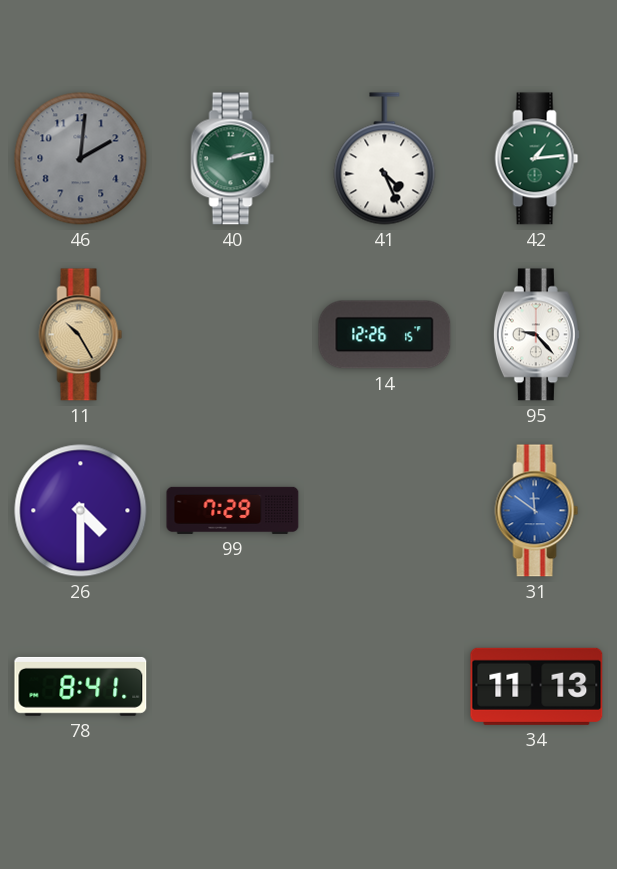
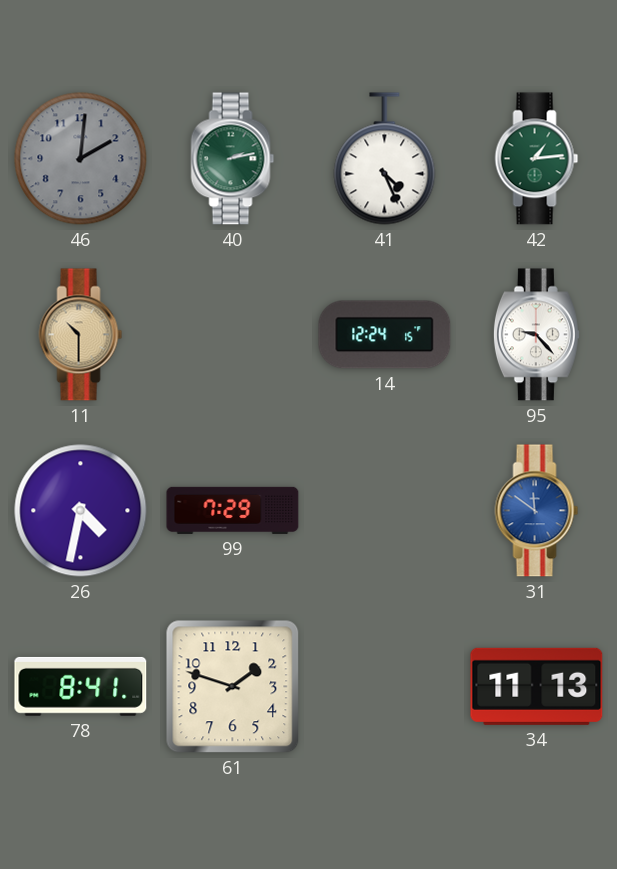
11: 10:25 -> 10:30 (81, 335)
14: 12:26 -> 12:24 (385, 335)
26: 4:30 -> 4:32 (81, 511)
61: none -> 1:48 (233, 687)
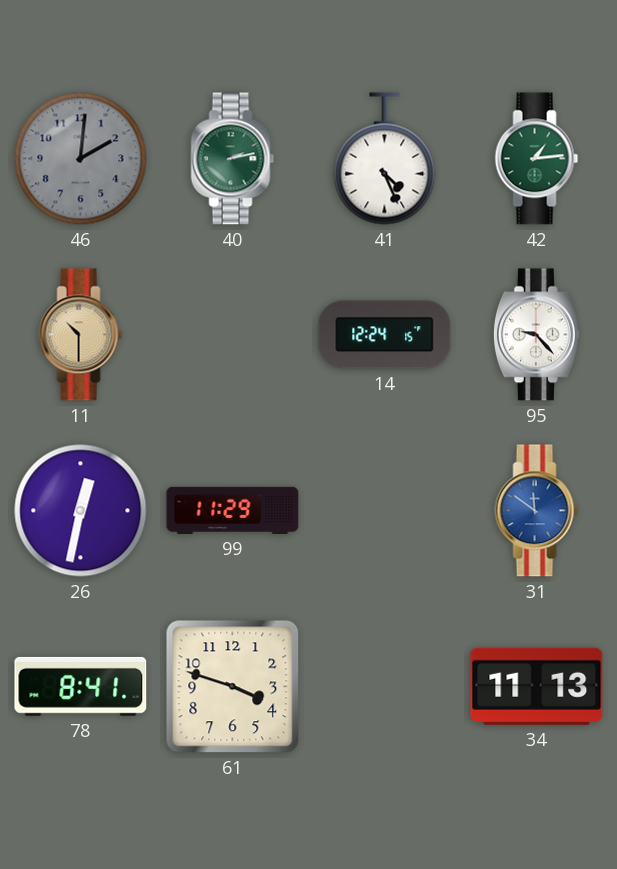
26: 4:32 -> 12:32 (81, 511)
99: 7:29 -> 11:29 (233, 510)
61: 1:48 -> 3:48 (233, 687)
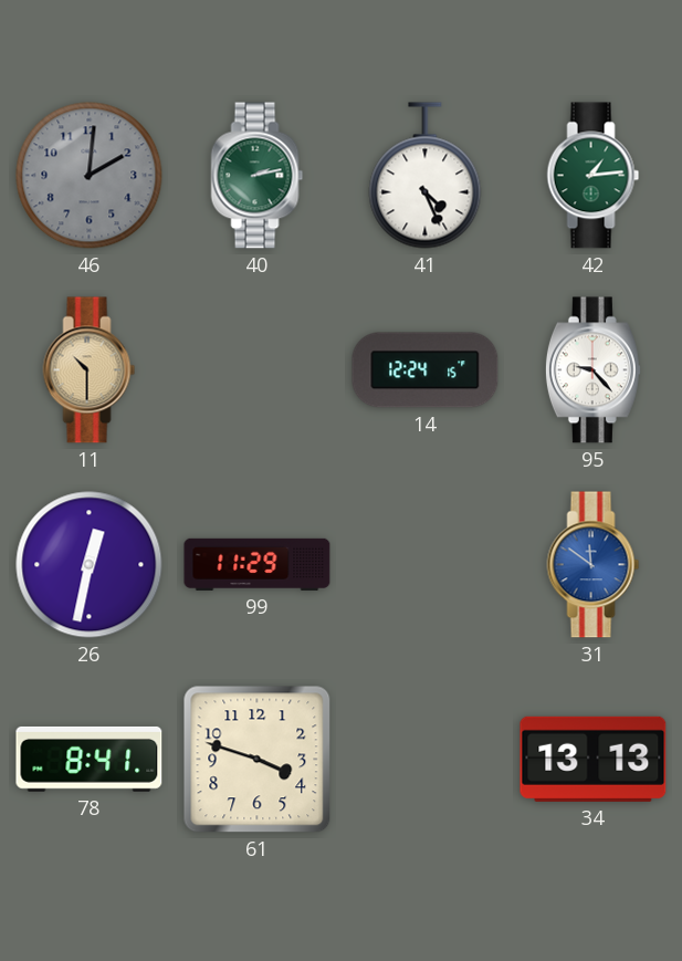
34: 11:13 -> 13:13 (594, 759)
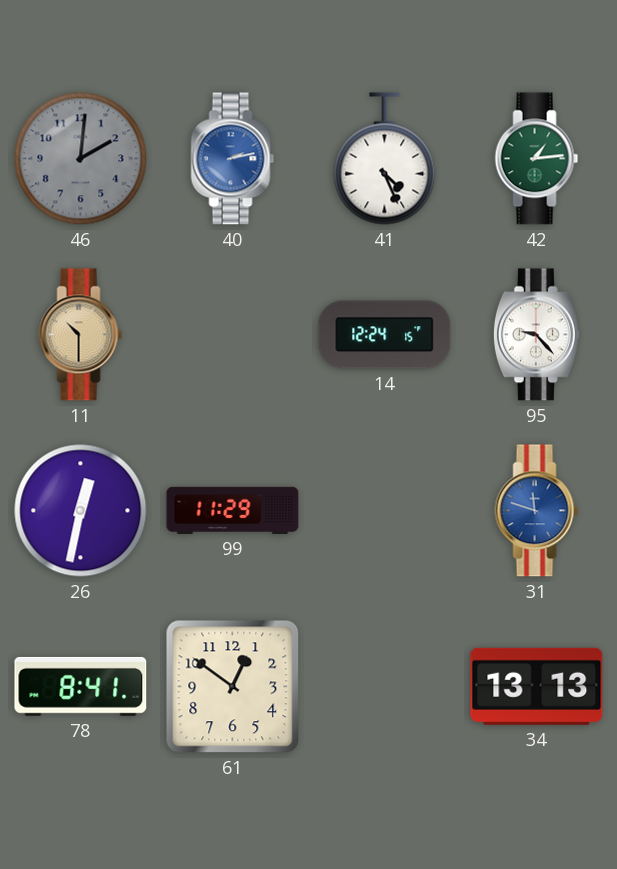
40 dial: green -> blue (233, 159)
31: 11:51 -> 11:48 (537, 511)
61: 3:48 -> 12:51 (233, 687)
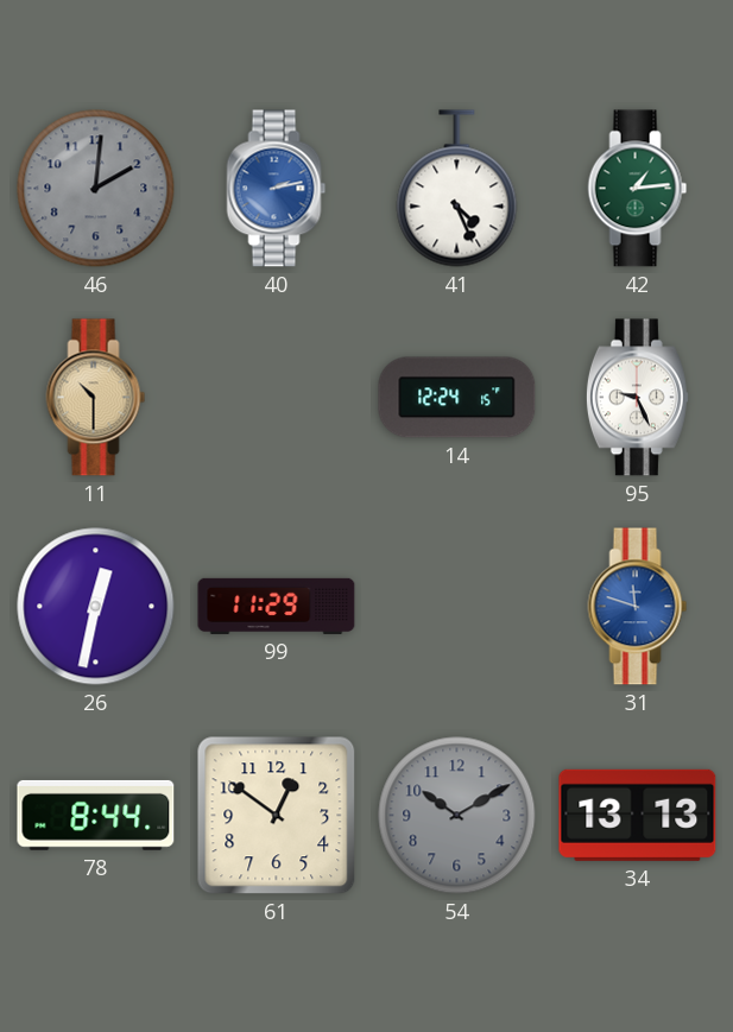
95: 9:23 -> 9:26 (637, 398)
78: 8:41 -> 8:44 (96, 815)
54: none -> 10:10 (457, 816)
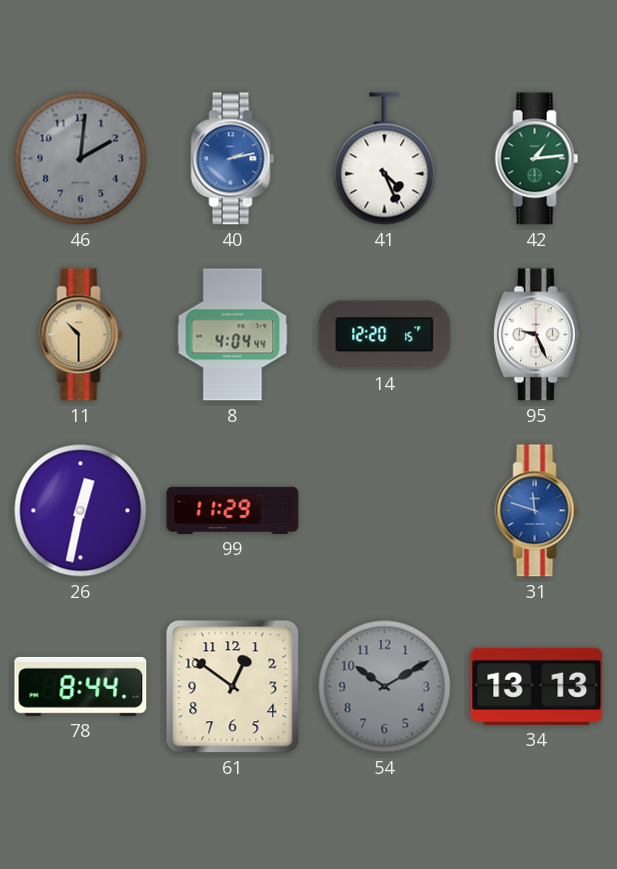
8: none -> 4:04 (233, 335)
14: 12:24 -> 12:20 (385, 335)
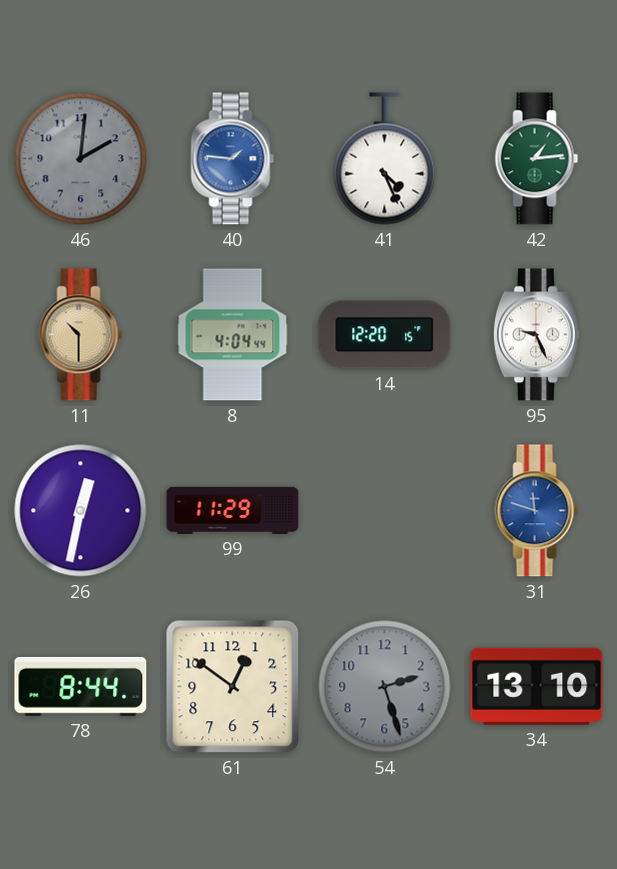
40: 2:13 -> 1:46 (233, 159)
54: 10:10 -> 2:27 (385, 687)
34: 13:13 -> 13:10 (537, 686)
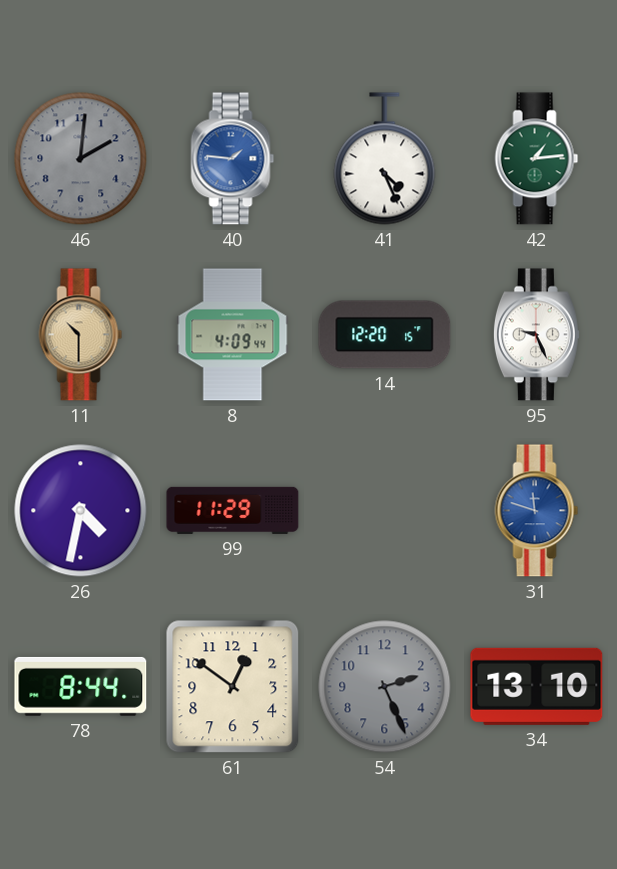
8: 4:04 -> 4:09 (233, 335)
26: 12:32 -> 4:32 (81, 511)
54: 2:27 -> 2:26 (385, 687)
